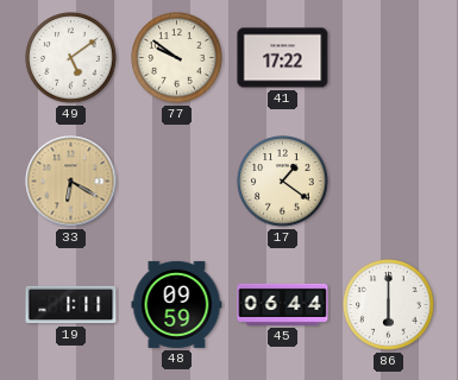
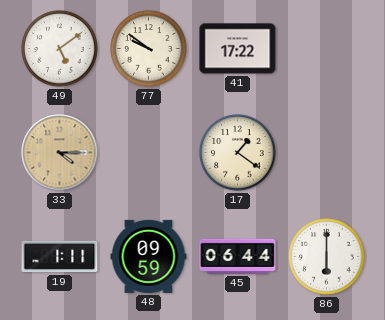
33: 6:20 -> 4:15 (60, 153)
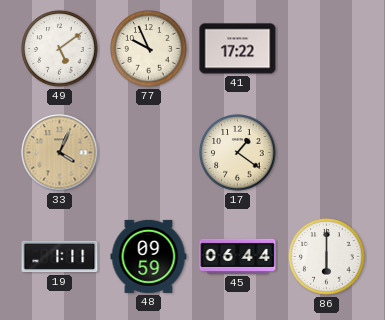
77: 9:51 -> 9:56 (149, 49)
33: 4:15 -> 4:04 (60, 153)
